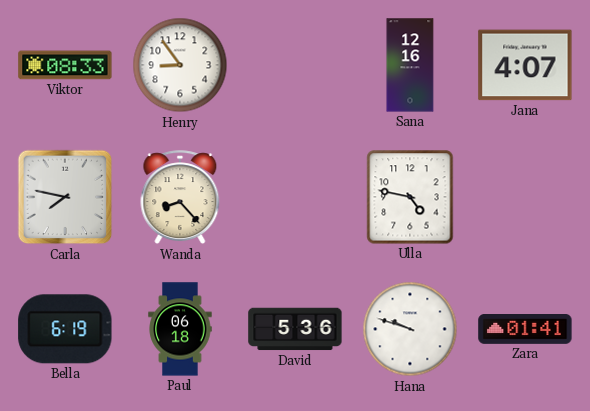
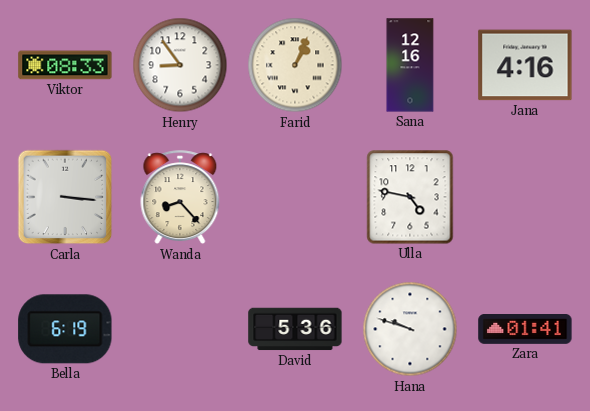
Farid: none -> 1:04 (295, 65)
Jana: 4:07 -> 4:16 (525, 65)
Carla: 7:47 -> 3:16 (65, 197)
Paul: 06:18 -> none (180, 329)
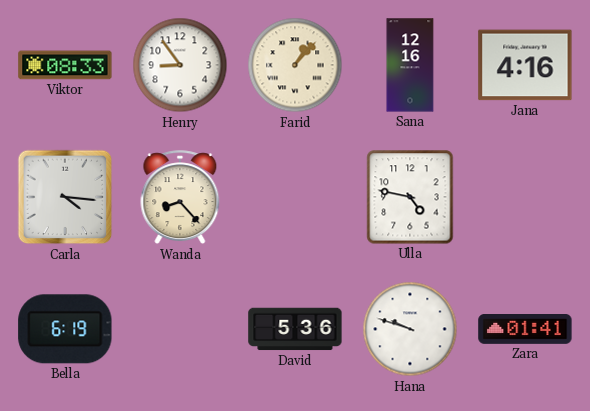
Farid: 1:04 -> 1:07 (295, 65)
Carla: 3:16 -> 4:16 (65, 197)
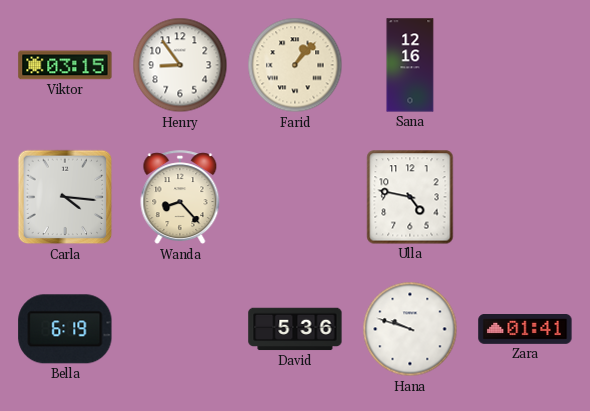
Viktor: 08:33 -> 03:15 (65, 65)
Jana: 4:16 -> none (525, 65)
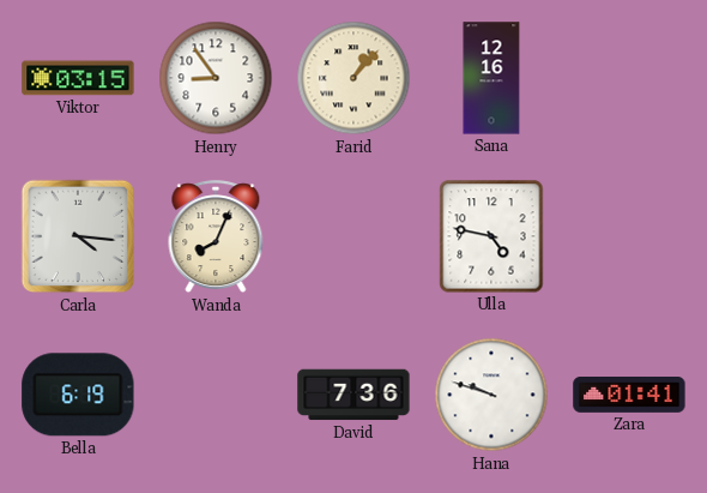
Wanda: 8:23 -> 8:04 (216, 238)
David: 5:36 -> 7:36 (353, 395)
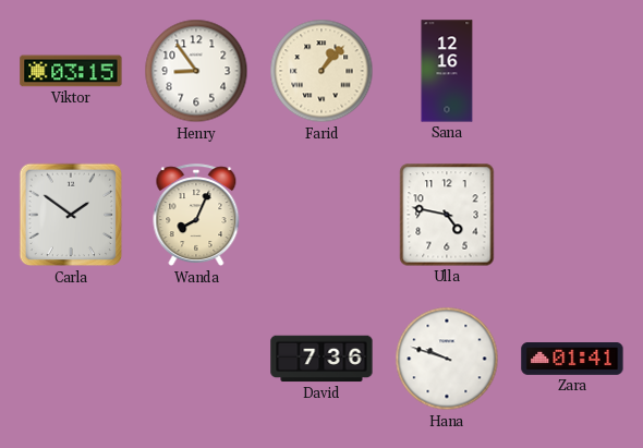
Carla: 4:16 -> 1:51 (71, 215)
Bella: 6:19 -> none (78, 395)
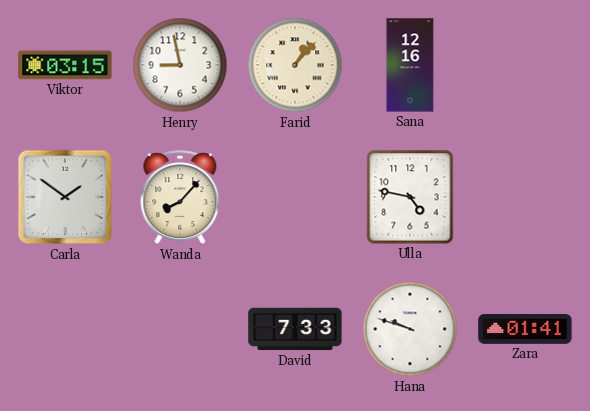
Henry: 8:54 -> 8:58 (180, 65)
Wanda: 8:04 -> 8:07 (180, 198)
David: 7:36 -> 7:33 (295, 329)
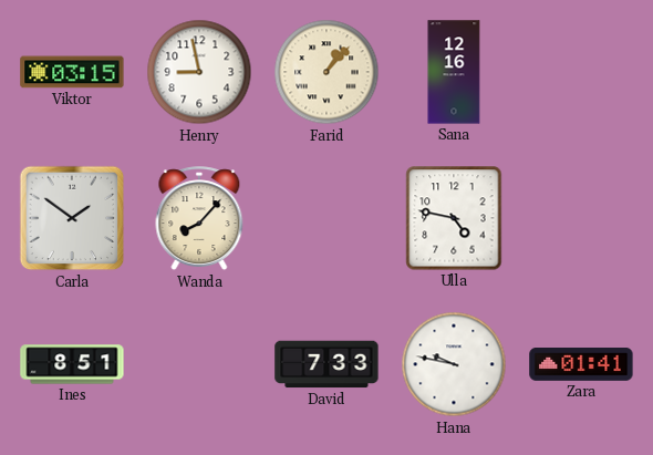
Ines: none -> 8:51 (72, 364)
Hana: 9:48 -> 9:47 (454, 364)
